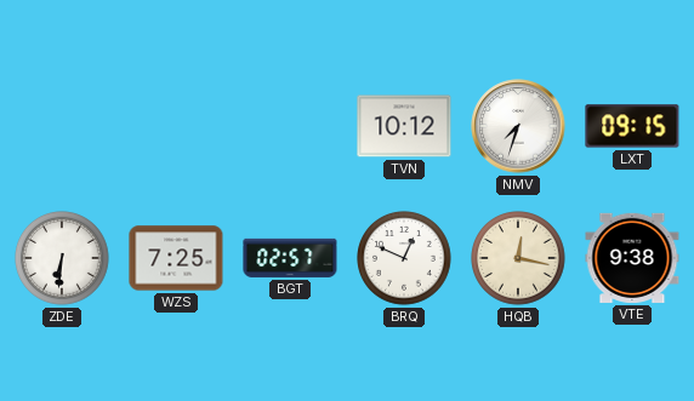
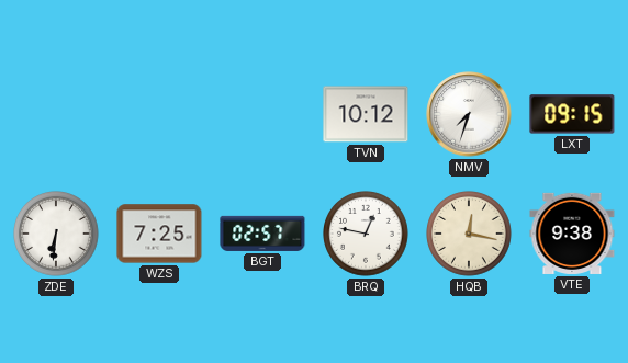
BRQ: 12:49 -> 12:47 (367, 235)
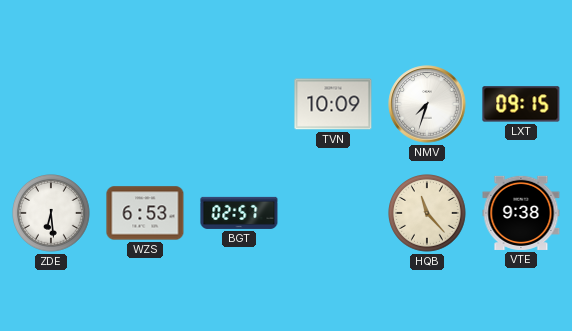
TVN: 10:12 -> 10:09 (333, 104)
ZDE: 6:31 -> 6:29 (52, 214)
WZS: 7:25 -> 6:53 (145, 213)
BRQ: 12:47 -> none (367, 235)
HQB: 12:17 -> 11:23 (428, 214)
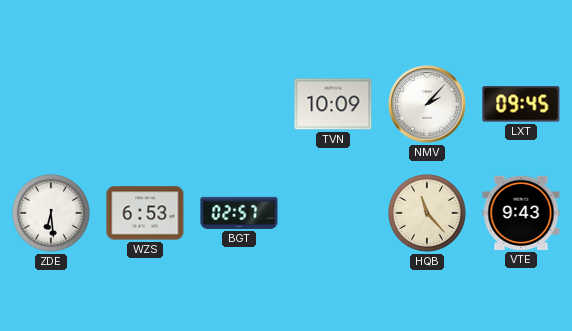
NMV: 7:33 -> 2:07 (427, 104)
LXT: 09:15 -> 09:45 (521, 104)
VTE: 9:38 -> 9:43 (521, 213)
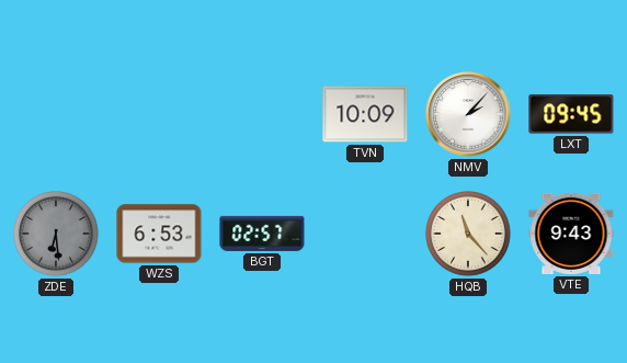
ZDE dial: white -> grey (57, 235)
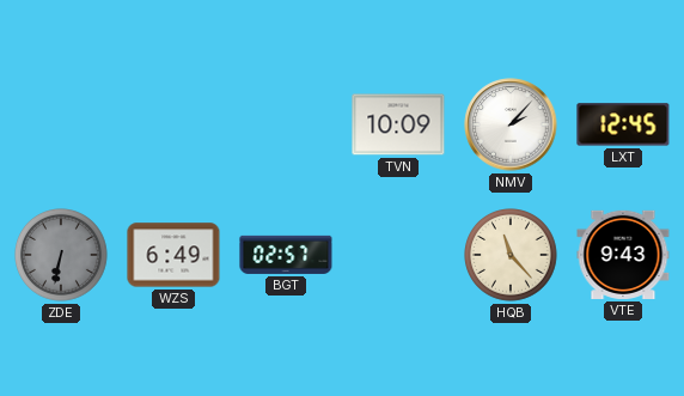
LXT: 09:45 -> 12:45 (623, 124)
ZDE: 6:29 -> 6:32 (62, 256)
WZS: 6:53 -> 6:49 (173, 255)
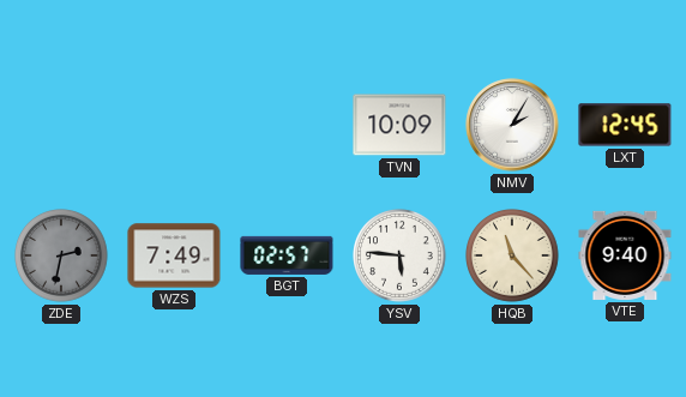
NMV: 2:07 -> 2:05 (512, 125)
ZDE: 6:32 -> 2:32 (62, 257)
WZS: 6:49 -> 7:49 (174, 255)
YSV: none -> 5:46 (401, 257)
VTE: 9:43 -> 9:40 (625, 255)
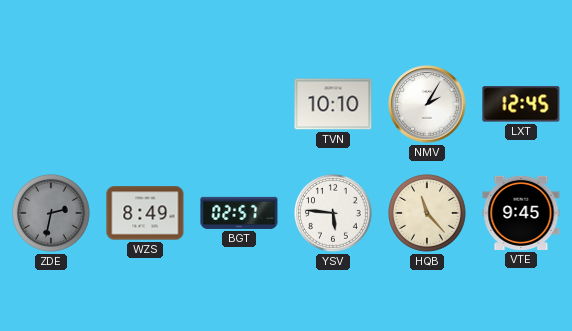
TVN: 10:09 -> 10:10 (333, 104)
WZS: 7:49 -> 8:49 (145, 213)
VTE: 9:40 -> 9:45 (521, 213)
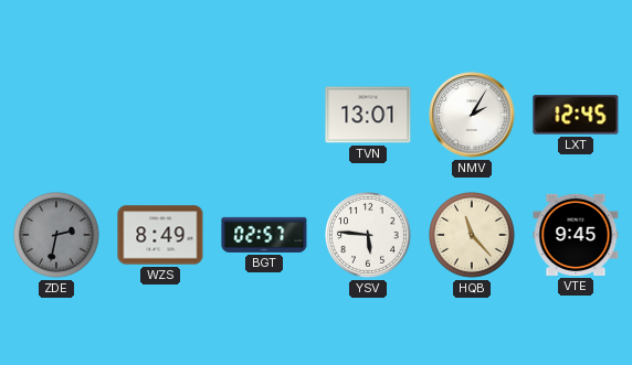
TVN: 10:10 -> 13:01 (368, 115)
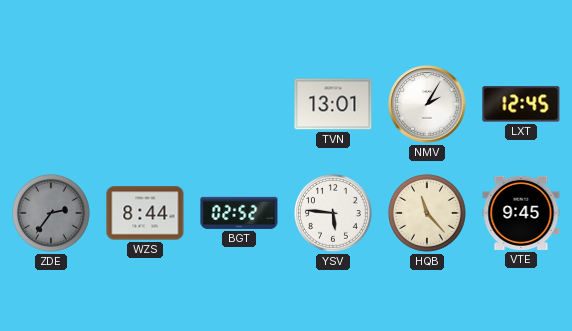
ZDE: 2:32 -> 2:36 (52, 214)
WZS: 8:49 -> 8:44 (145, 213)
BGT: 02:57 -> 02:52 (239, 213)
